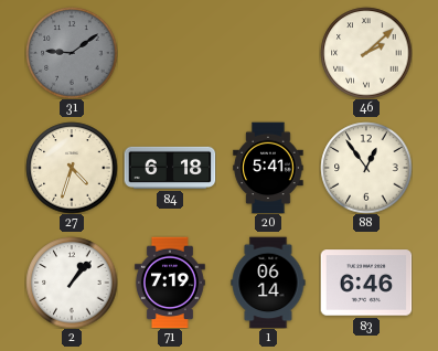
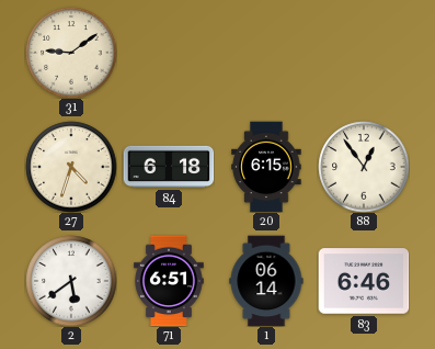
31 dial: grey -> cream (71, 53)
46: 2:08 -> none (366, 53)
20: 5:41 -> 6:15 (266, 167)
2: 1:07 -> 5:39 (71, 281)
71: 7:19 -> 6:51 (170, 281)
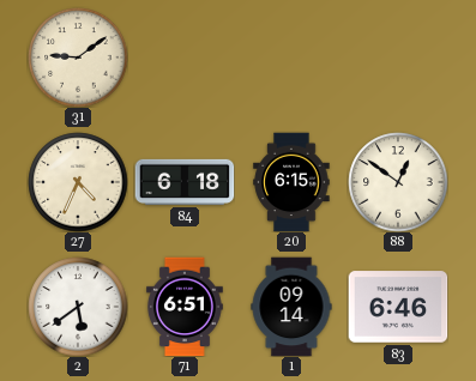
27: 4:33 -> 4:34 (78, 182)
88: 12:54 -> 12:51 (398, 182)
1: 06:14 -> 09:14 (291, 307)
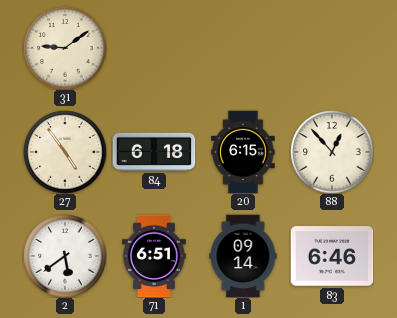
27: 4:34 -> 4:54 (65, 152)
88: 12:51 -> 12:53 (332, 152)
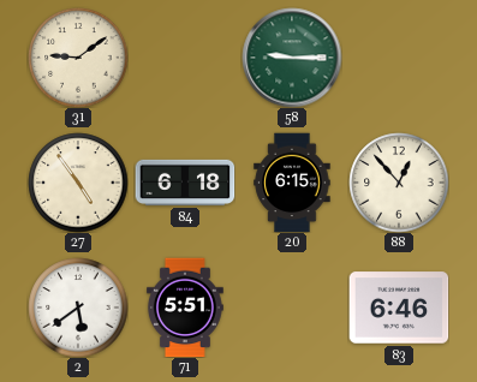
58: none -> 9:15 (292, 58)
71: 6:51 -> 5:51 (186, 308)
1: 09:14 -> none (243, 256)
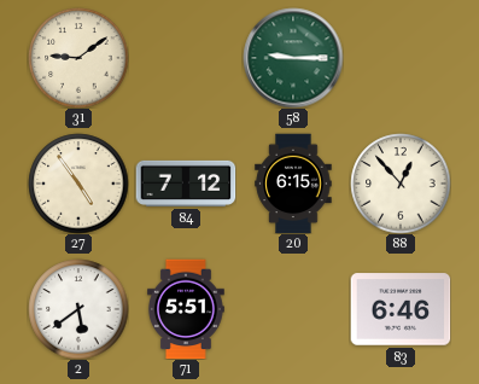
84: 6:18 -> 7:12 (186, 184)
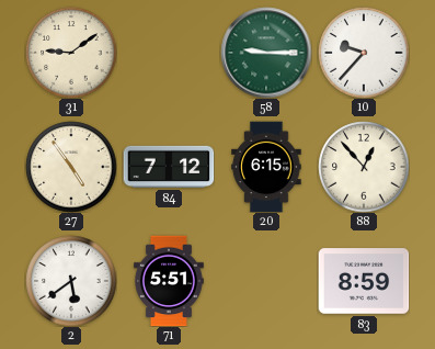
10: none -> 9:37 (364, 53)
83: 6:46 -> 8:59 (364, 281)
